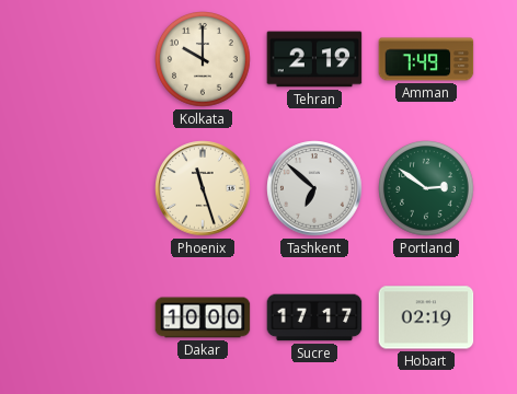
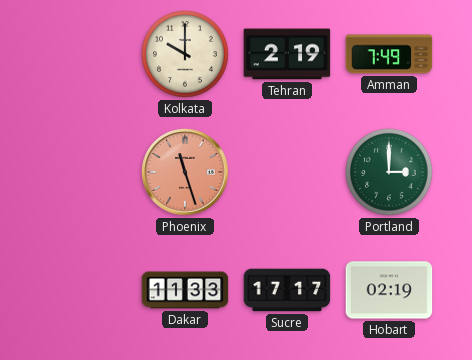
Phoenix dial: cream -> salmon (185, 172)
Tashkent: 6:52 -> none (314, 188)
Portland: 2:51 -> 3:00 (390, 173)
Dakar: 10:00 -> 11:33 (185, 290)
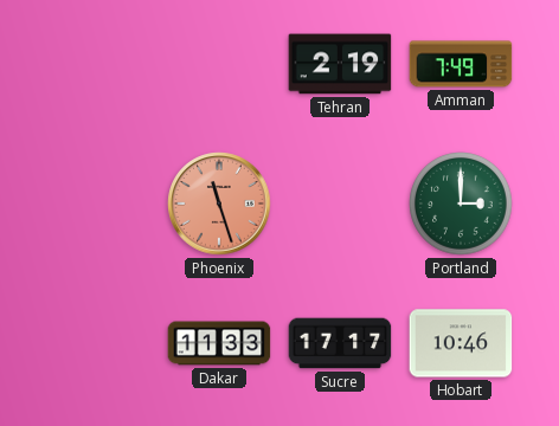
Kolkata: 10:00 -> none (186, 55)
Hobart: 02:19 -> 10:46 (461, 343)
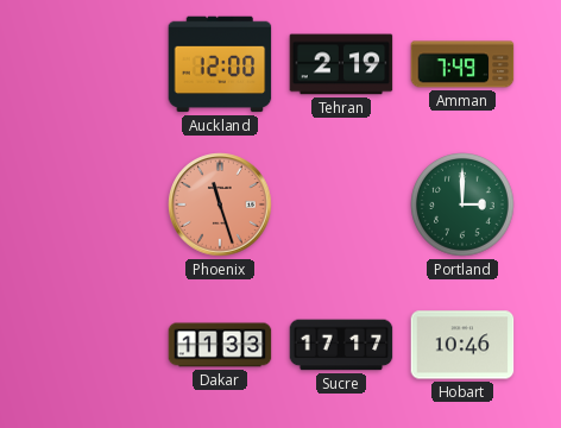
Auckland: none -> 12:00 (220, 64)
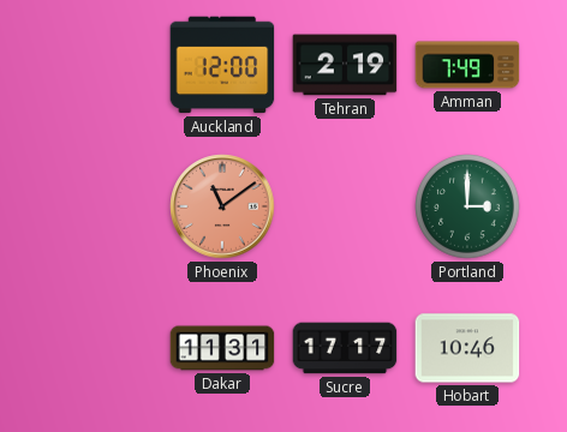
Phoenix: 11:27 -> 11:09 (222, 206)
Dakar: 11:33 -> 11:31 (222, 348)
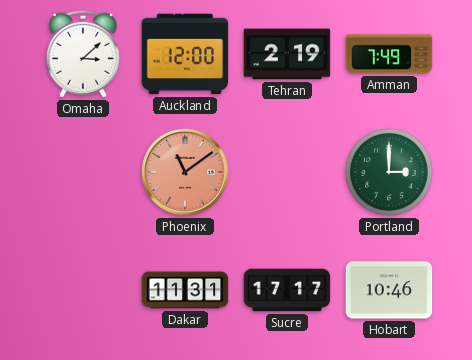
Omaha: none -> 3:08 (83, 54)
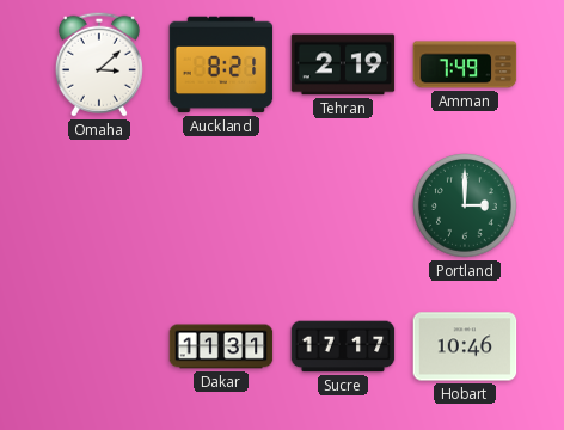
Auckland: 12:00 -> 8:21 (221, 64)
Phoenix: 11:09 -> none (185, 172)
